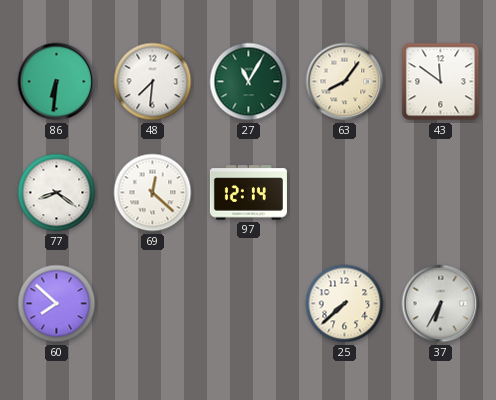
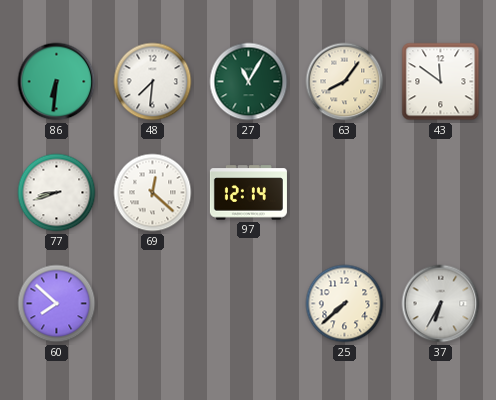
77: 8:21 -> 8:42 (57, 193)
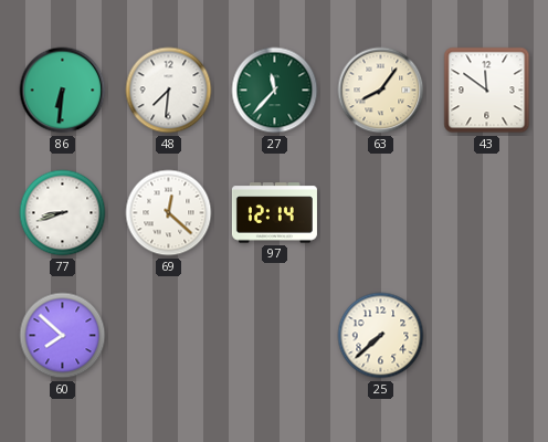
27: 11:05 -> 11:37 (275, 91)
37: 6:35 -> none (441, 304)
